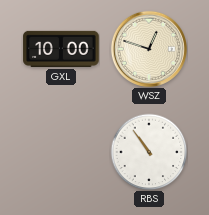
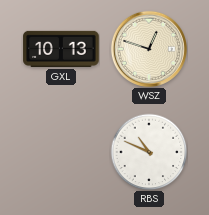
GXL: 10:00 -> 10:13 (61, 49)
RBS: 10:54 -> 10:49 (149, 152)
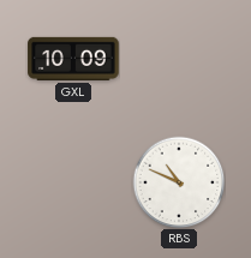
GXL: 10:13 -> 10:09 (73, 59)
WSZ: 12:48 -> none (149, 49)
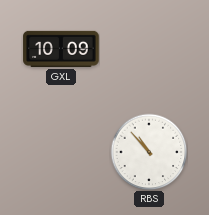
RBS: 10:49 -> 10:53 (149, 152)
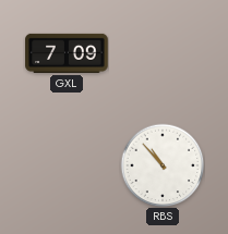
GXL: 10:09 -> 7:09 (67, 53)
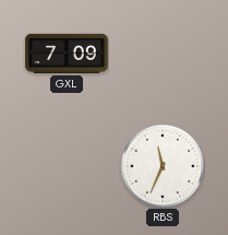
RBS: 10:53 -> 11:34 (163, 166)
